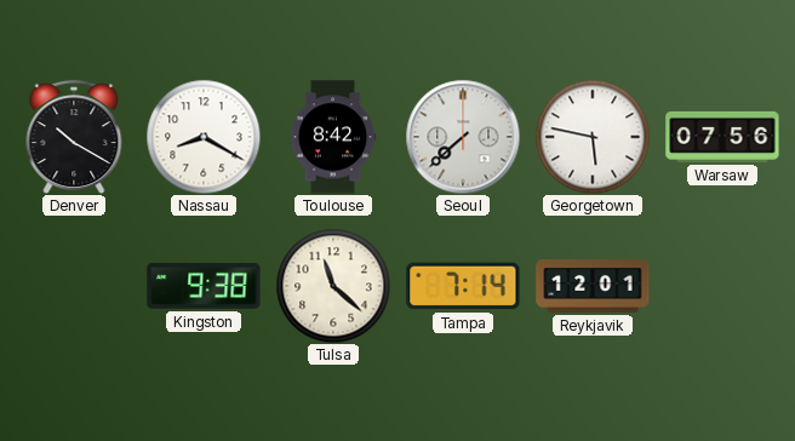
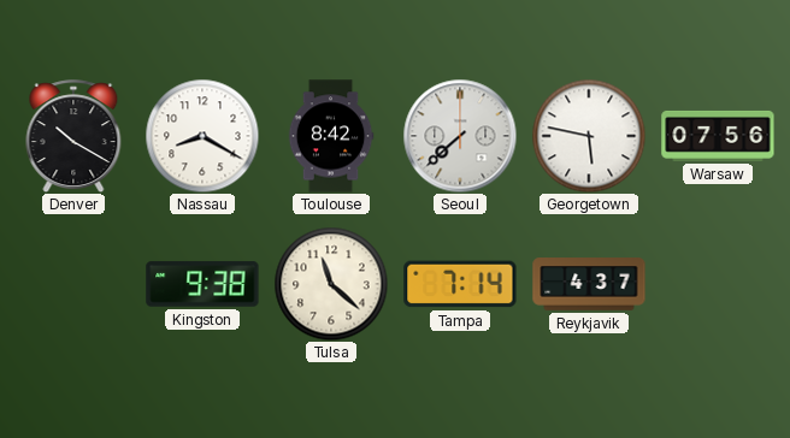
Reykjavik: 12:01 -> 4:37 (589, 284)
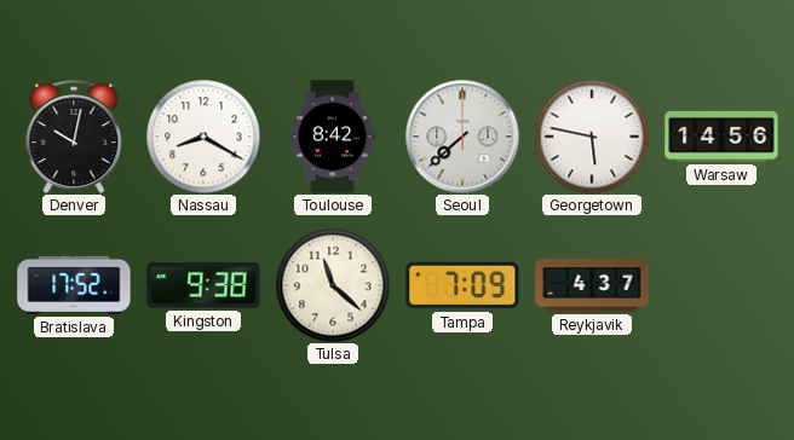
Denver: 10:20 -> 10:02 (74, 137)
Warsaw: 07:56 -> 14:56 (721, 137)
Bratislava: none -> 17:52 (74, 285)
Tampa: 7:14 -> 7:09 (462, 285)
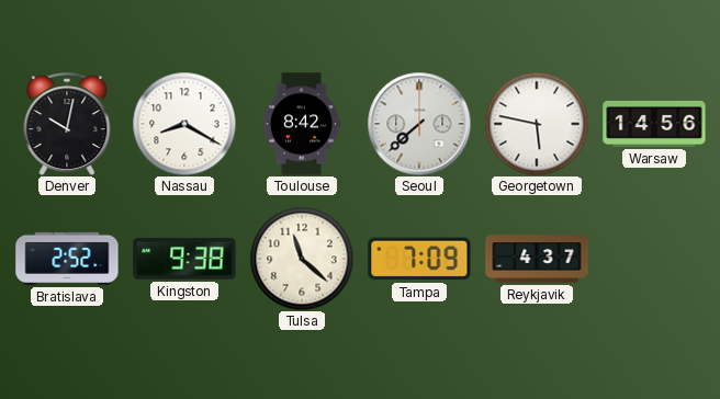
Bratislava: 17:52 -> 2:52 (67, 259)
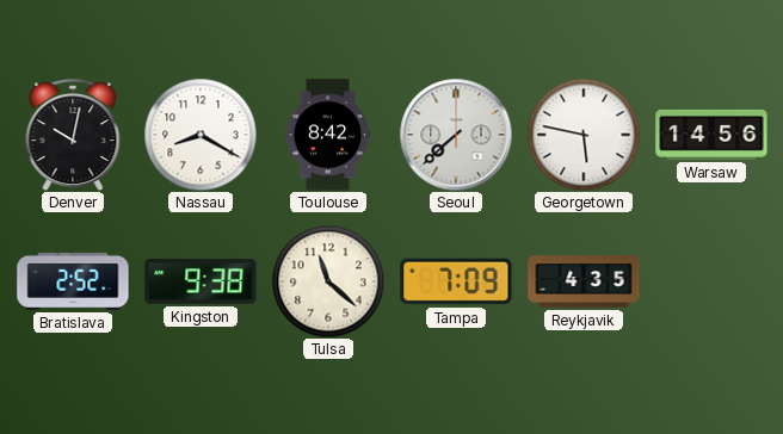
Reykjavik: 4:37 -> 4:35 (584, 281)
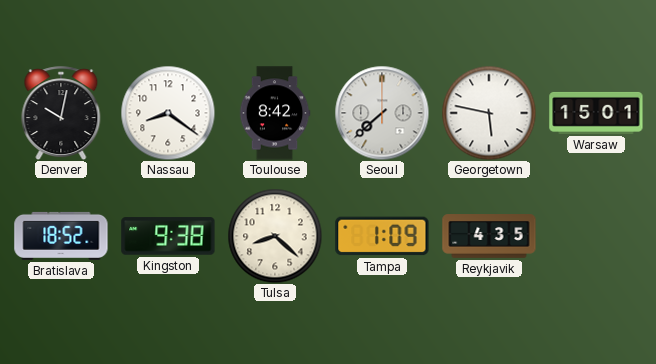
Nassau: 8:20 -> 8:21 (168, 113)
Warsaw: 14:56 -> 15:01 (596, 113)
Bratislava: 2:52 -> 18:52 (61, 236)
Tulsa: 11:22 -> 8:22 (275, 236)
Tampa: 7:09 -> 1:09 (382, 236)
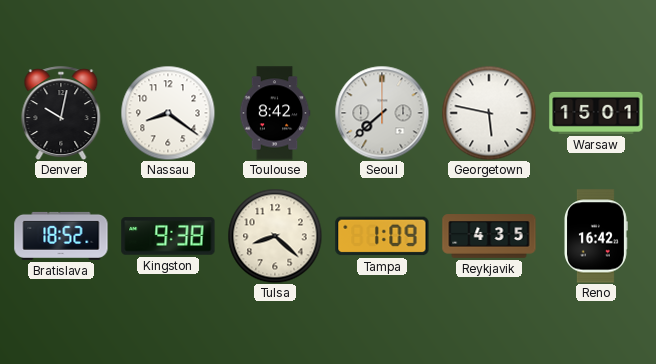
Reno: none -> 16:42 (596, 236)
